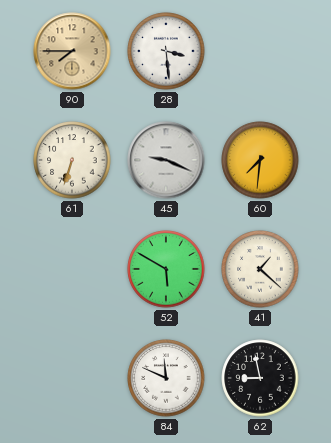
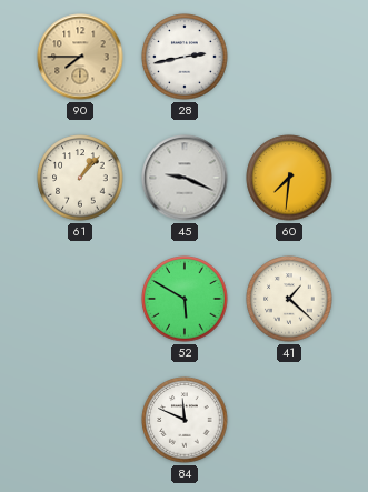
28: 3:29 -> 2:43 (185, 57)
61: 6:33 -> 1:07 (80, 178)
62: 8:58 -> none (260, 378)
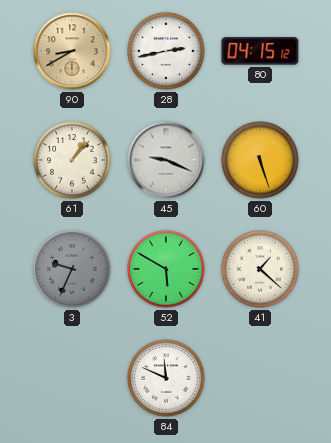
90: 7:45 -> 8:40 (72, 51)
80: none -> 04:15 (260, 51)
60: 7:31 -> 5:27 (260, 160)
3: none -> 9:34 (72, 269)
